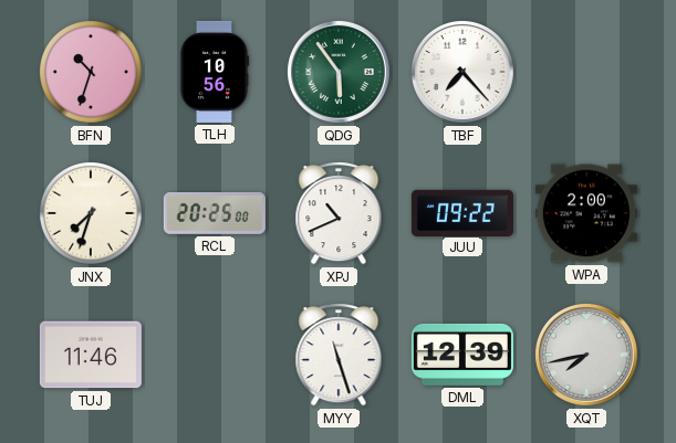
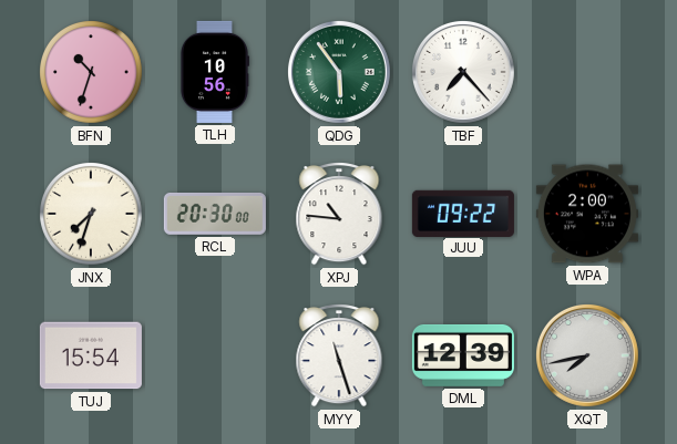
RCL: 20:25 -> 20:30 (215, 214)
XPJ: 10:41 -> 10:46 (339, 215)
TUJ: 11:46 -> 15:54 (91, 355)
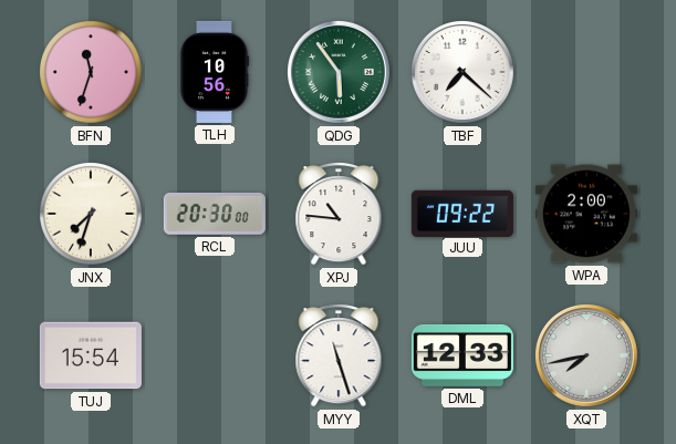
BFN: 10:33 -> 11:33 (92, 73)
TBF: 7:23 -> 7:22 (462, 72)
DML: 12:39 -> 12:33 (462, 355)
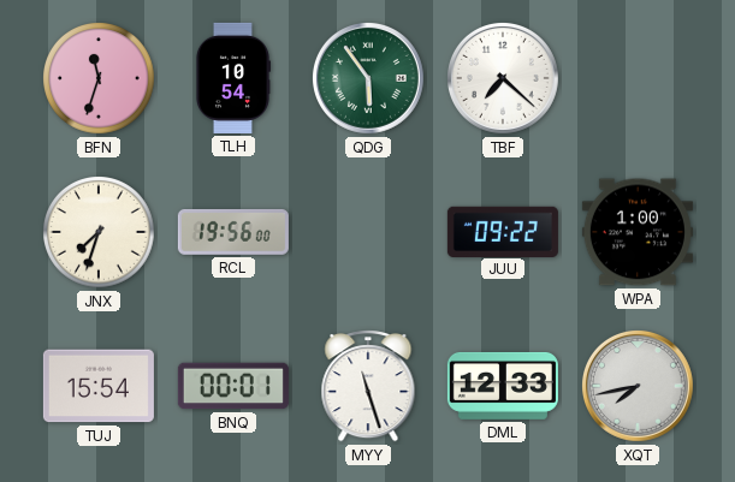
TLH: 10:56 -> 10:54 (232, 78)
RCL: 20:30 -> 19:56 (233, 232)
XPJ: 10:46 -> none (339, 215)
WPA: 2:00 -> 1:00 (638, 232)
BNQ: none -> 00:01 (233, 386)
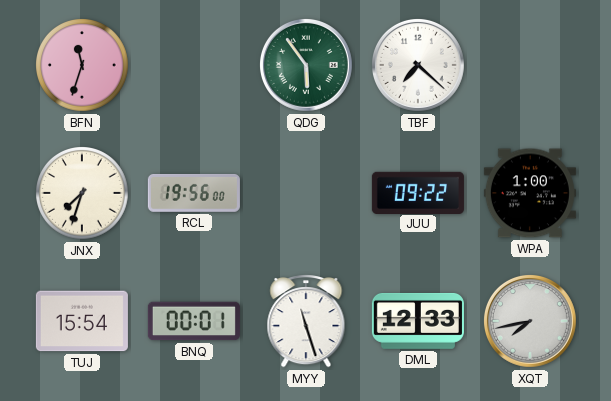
TLH: 10:54 -> none (232, 78)
